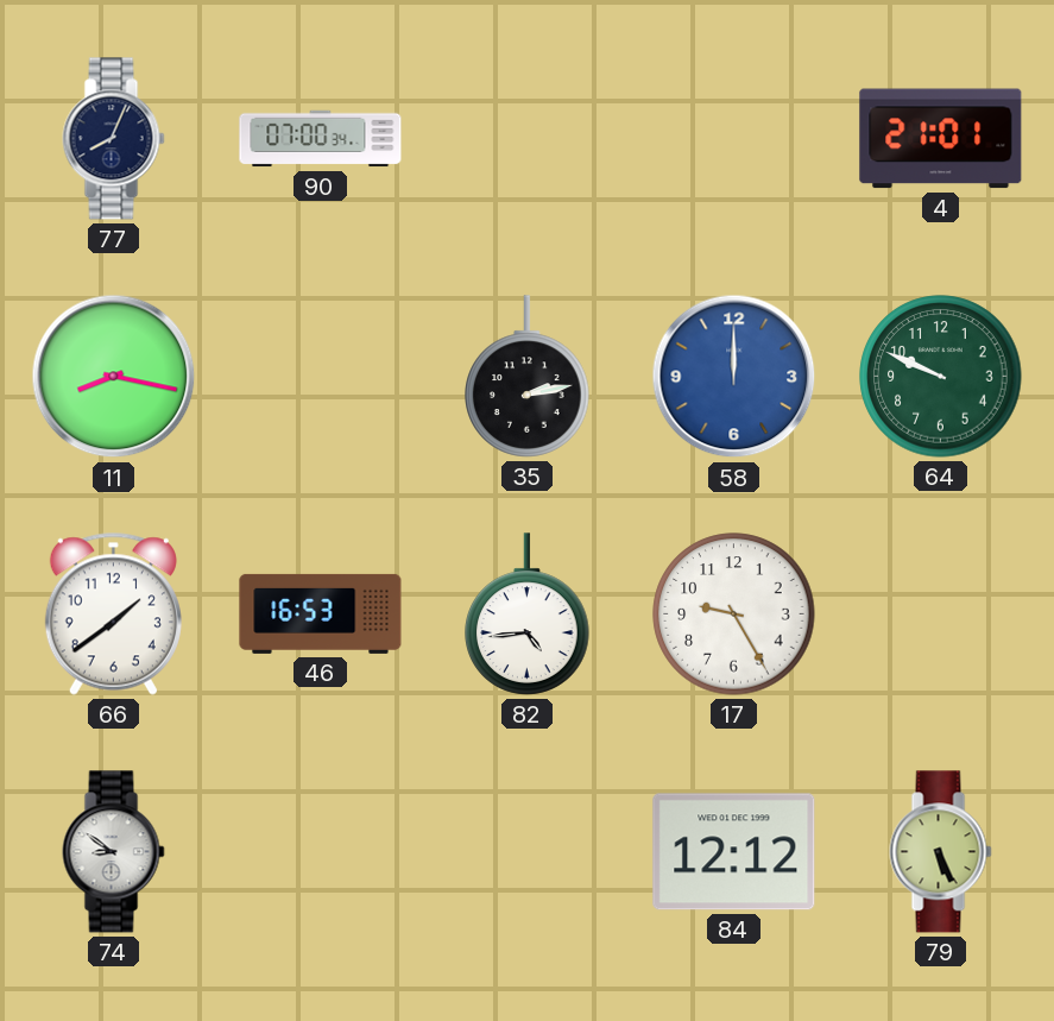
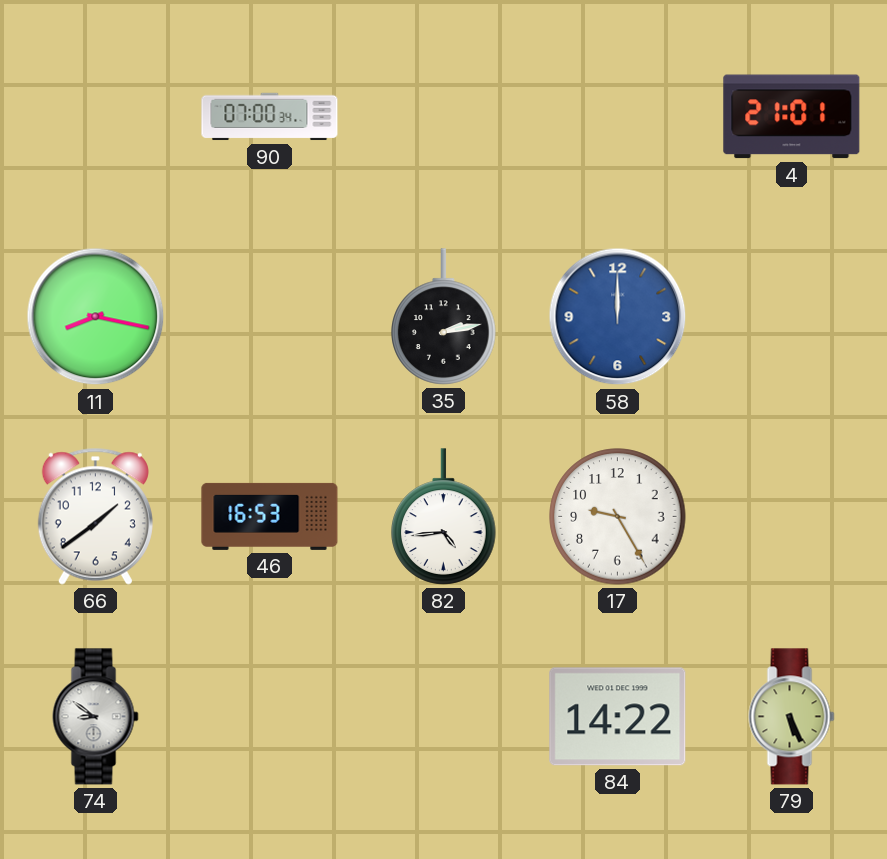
77: 8:04 -> none (114, 139)
64: 9:49 -> none (941, 377)
84: 12:12 -> 14:22 (618, 717)
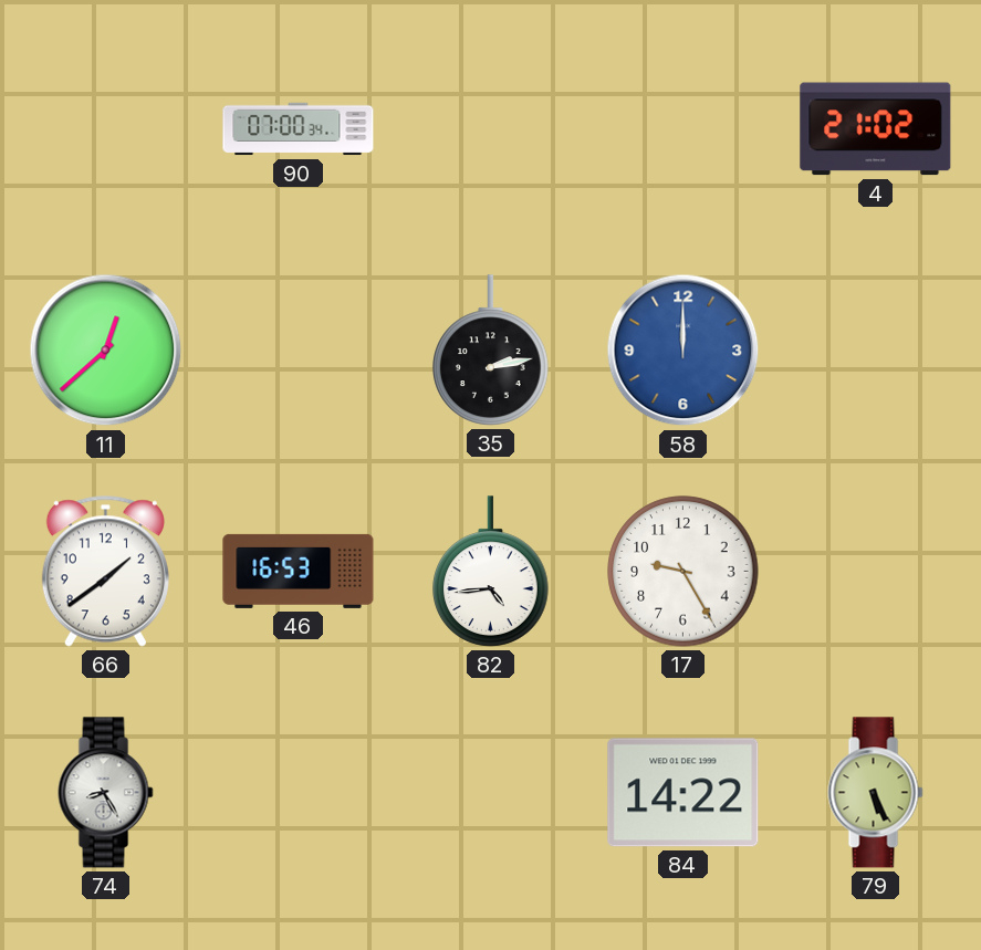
4: 21:01 -> 21:02 (876, 129)
11: 8:17 -> 12:38 (106, 351)
74: 8:51 -> 8:25 (106, 793)
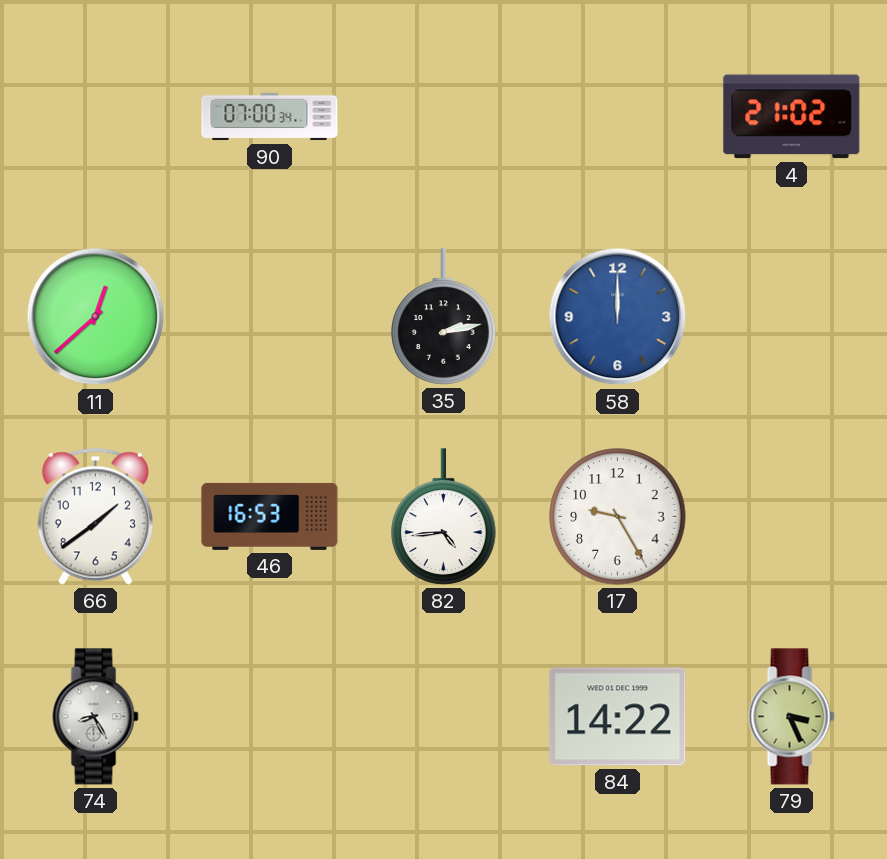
79: 5:26 -> 3:26 (792, 717)
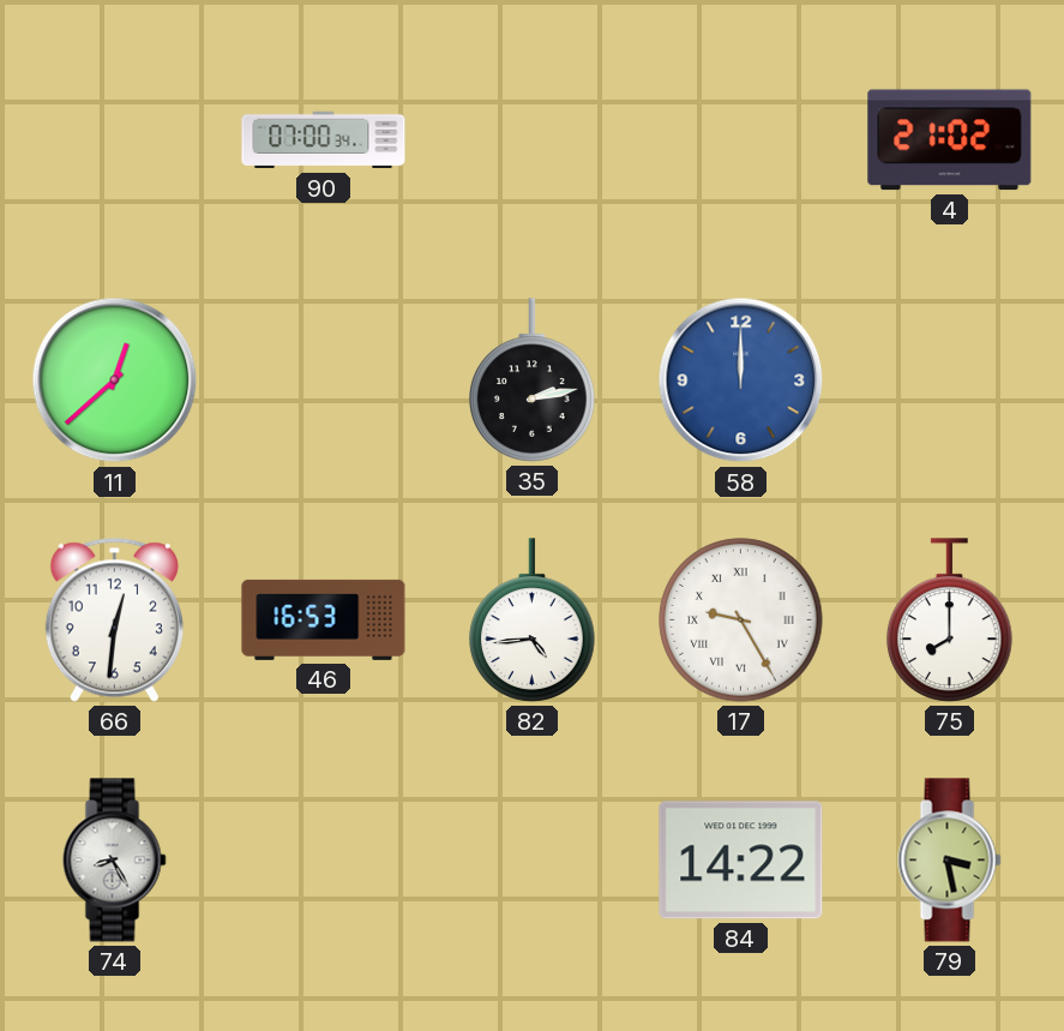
66: 1:39 -> 12:31 (114, 619)
17 numerals: Arabic -> Roman (741, 621)
75: none -> 8:00 (950, 621)
79: 3:26 -> 3:28 (950, 861)
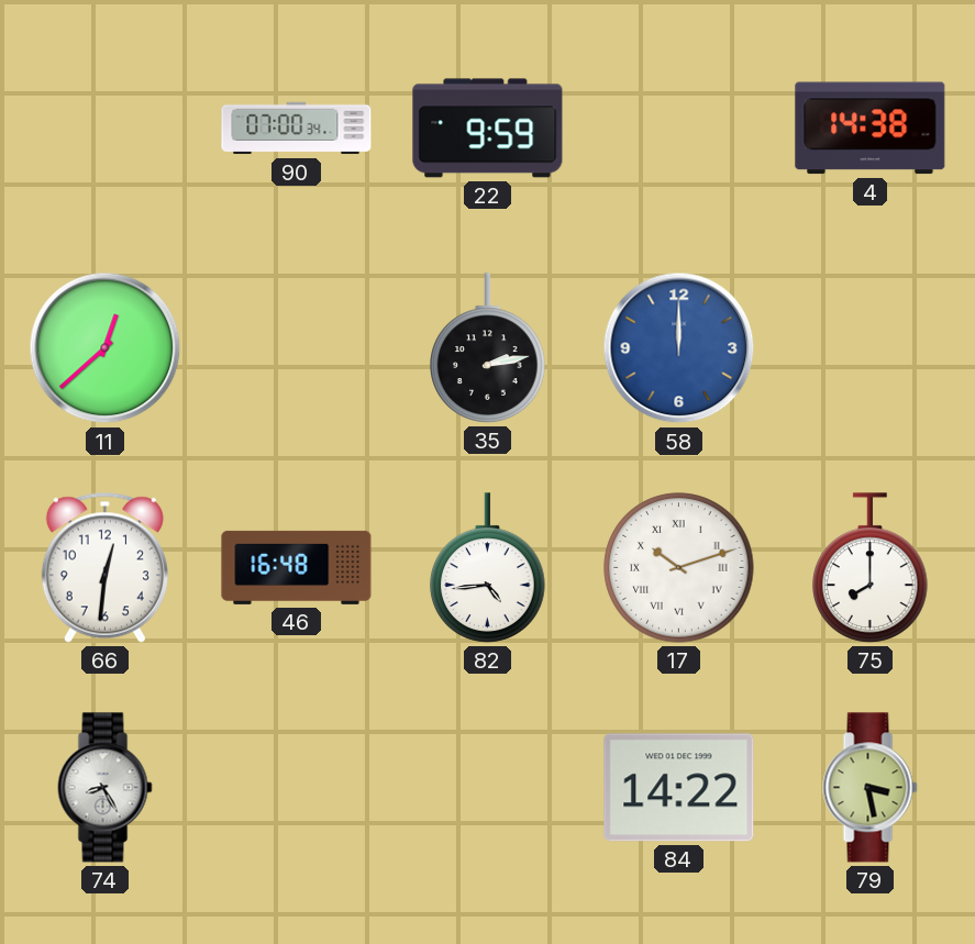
22: none -> 9:59 (488, 129)
4: 21:02 -> 14:38 (871, 129)
46: 16:53 -> 16:48 (297, 567)
17: 9:25 -> 10:12 (679, 568)
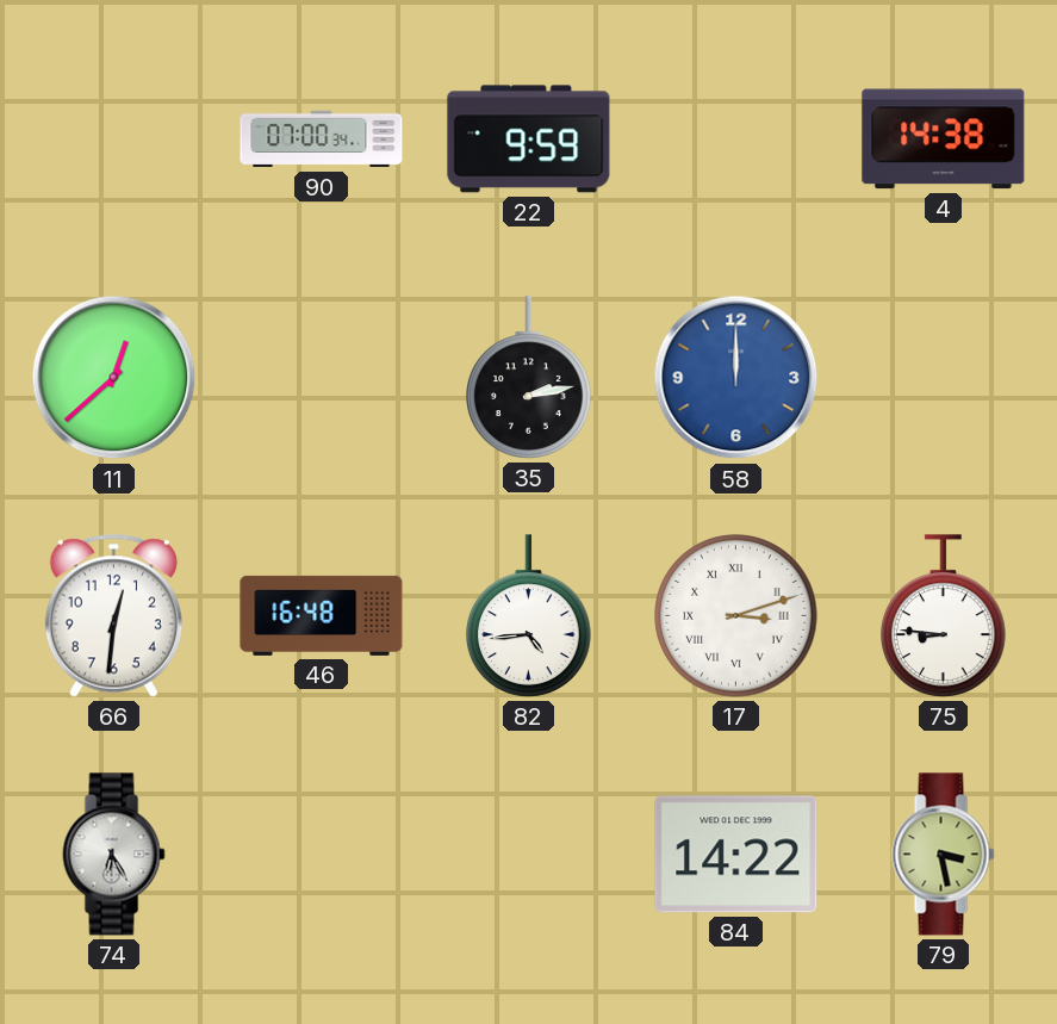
17: 10:12 -> 3:12 (736, 616)
75: 8:00 -> 8:46 (944, 616)
74: 8:25 -> 6:25 (114, 855)
